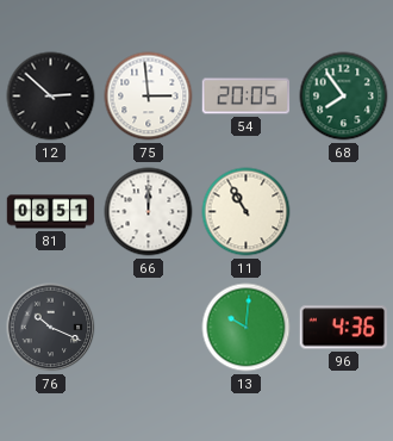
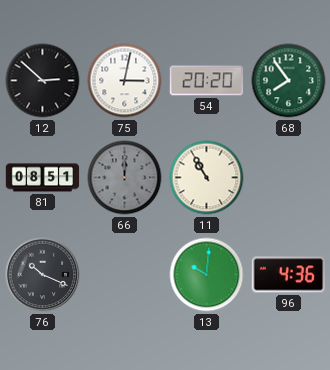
75: 2:59 -> 3:02 (125, 81)
54: 20:05 -> 20:20 (207, 81)
66 dial: white -> grey (125, 178)
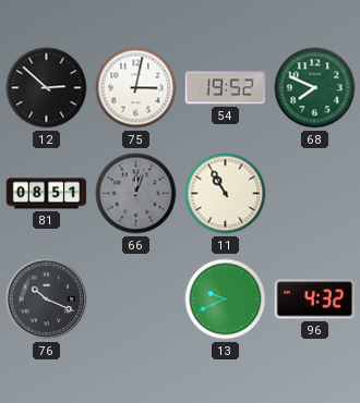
54: 20:20 -> 19:52 (226, 88)
68: 7:54 -> 7:49 (315, 88)
66: 12:00 -> 12:03 (136, 194)
13: 10:01 -> 9:41 (226, 300)
96: 4:36 -> 4:32 (314, 300)
